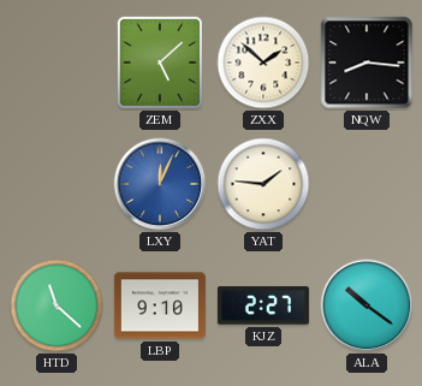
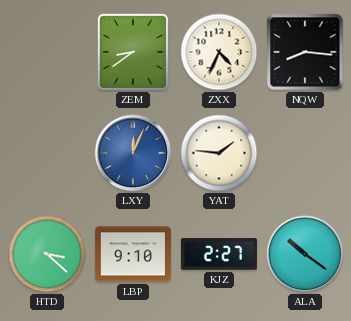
ZEM: 5:08 -> 8:39 (133, 52)
ZXX: 1:52 -> 4:34 (219, 52)
HTD: 11:22 -> 3:22 (47, 254)
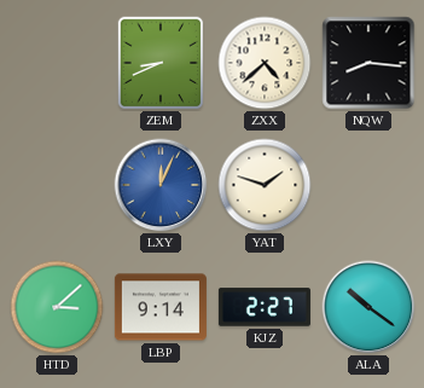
ZEM: 8:39 -> 8:41 (161, 63)
ZXX: 4:34 -> 4:38 (265, 63)
YAT: 1:46 -> 1:48 (265, 185)
HTD: 3:22 -> 3:08 (57, 307)
LBP: 9:10 -> 9:14 (161, 307)
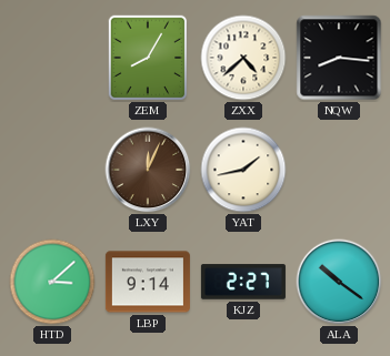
ZEM: 8:41 -> 8:05 (148, 58)
LXY dial: blue -> brown (148, 170)
YAT: 1:48 -> 1:43 (243, 170)
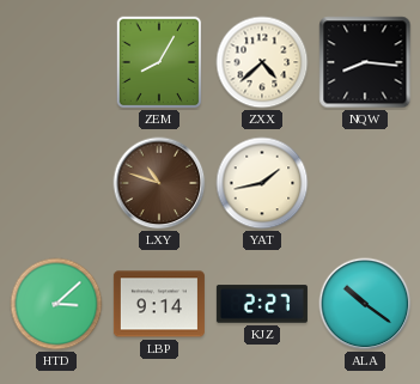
LXY: 12:04 -> 10:48 (159, 183)
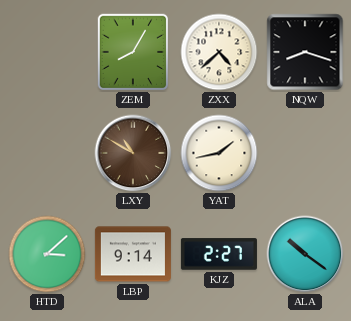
NQW: 8:16 -> 8:18 (305, 52)
LXY: 10:48 -> 10:50 (133, 153)
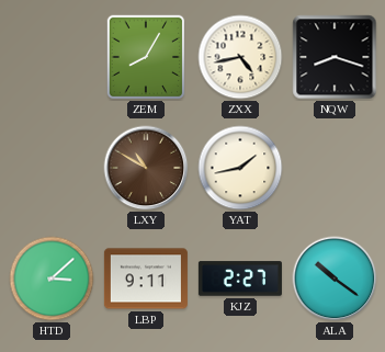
ZXX: 4:38 -> 4:43 (240, 57)
LBP: 9:14 -> 9:11 (146, 279)
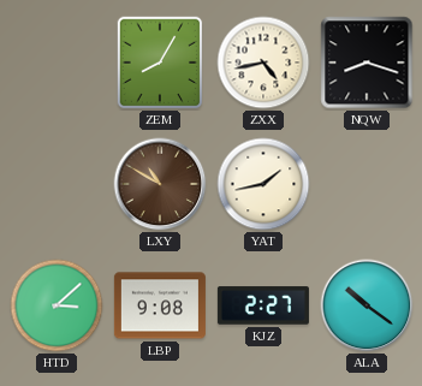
LBP: 9:11 -> 9:08 (160, 305)
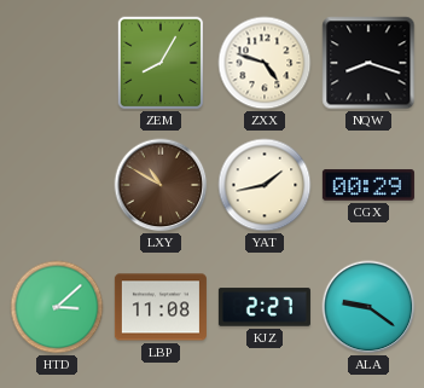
ZXX: 4:43 -> 4:48 (265, 63)
CGX: none -> 00:29 (368, 185)
LBP: 9:08 -> 11:08 (161, 307)
ALA: 10:21 -> 9:21 (368, 307)
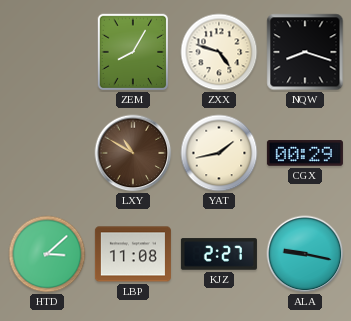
ALA: 9:21 -> 9:17 (305, 254)
